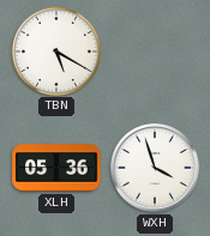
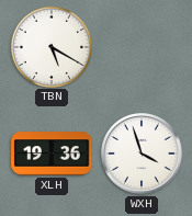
XLH: 05:36 -> 19:36 (52, 154)
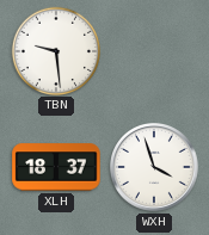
TBN: 5:20 -> 9:29 (55, 50)
XLH: 19:36 -> 18:37 (56, 167)
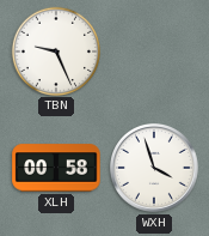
TBN: 9:29 -> 9:26 (55, 50)
XLH: 18:37 -> 00:58 (56, 168)
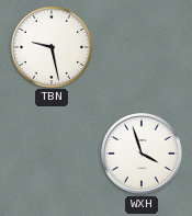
TBN: 9:26 -> 9:28 (50, 46)
XLH: 00:58 -> none (56, 168)
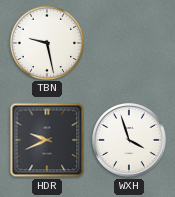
HDR: none -> 9:41 (47, 140)
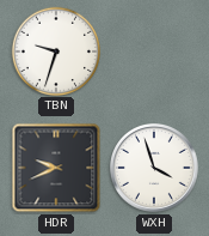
TBN: 9:28 -> 9:33 (55, 50)
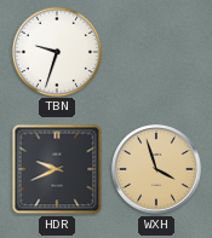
WXH dial: white -> champagne (157, 170)
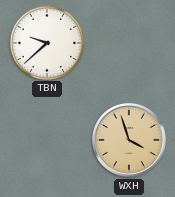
TBN: 9:33 -> 9:38 (46, 42)
HDR: 9:41 -> none (57, 169)
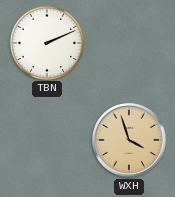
TBN: 9:38 -> 2:11 (46, 42)
